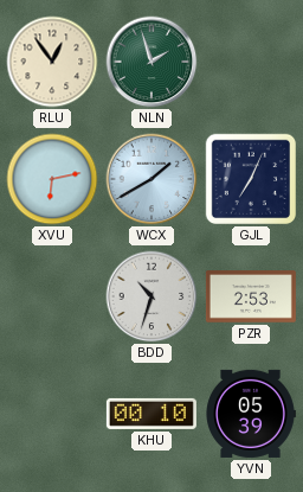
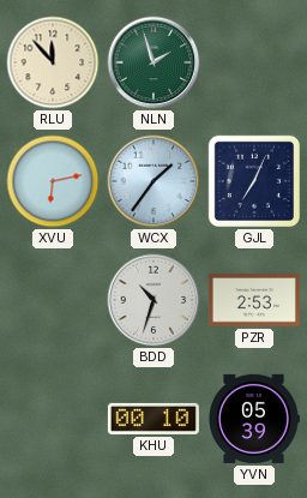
RLU: 12:54 -> 11:53 (53, 62)
WCX: 1:40 -> 1:36 (153, 181)
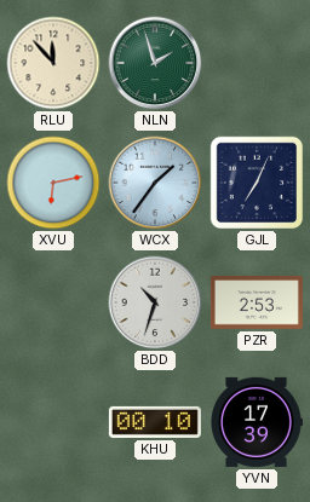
YVN: 05:39 -> 17:39 (257, 422)
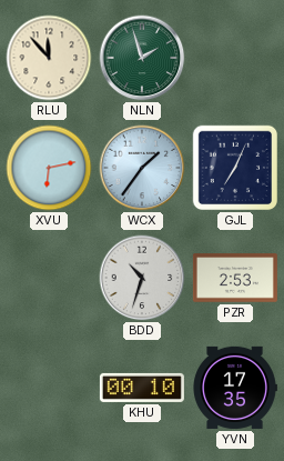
YVN: 17:39 -> 17:35 (235, 388)
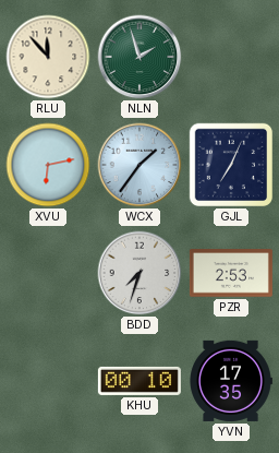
BDD: 10:33 -> 7:33 (139, 273)
